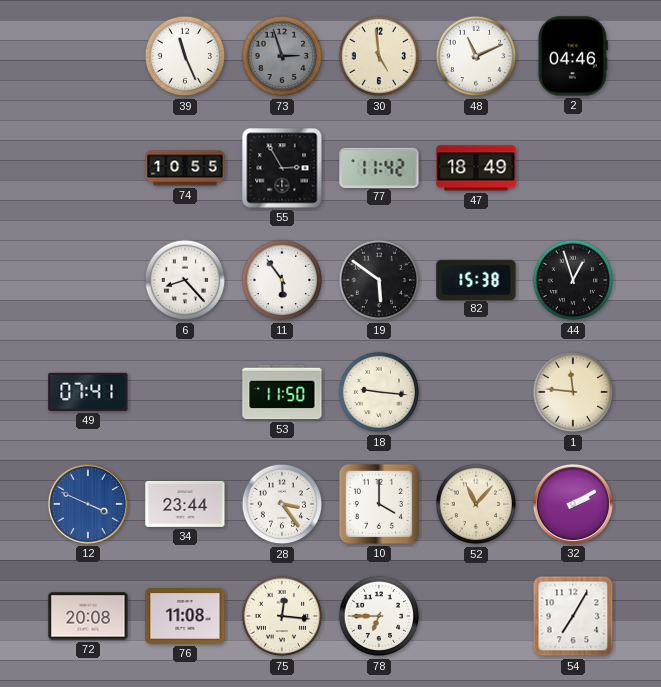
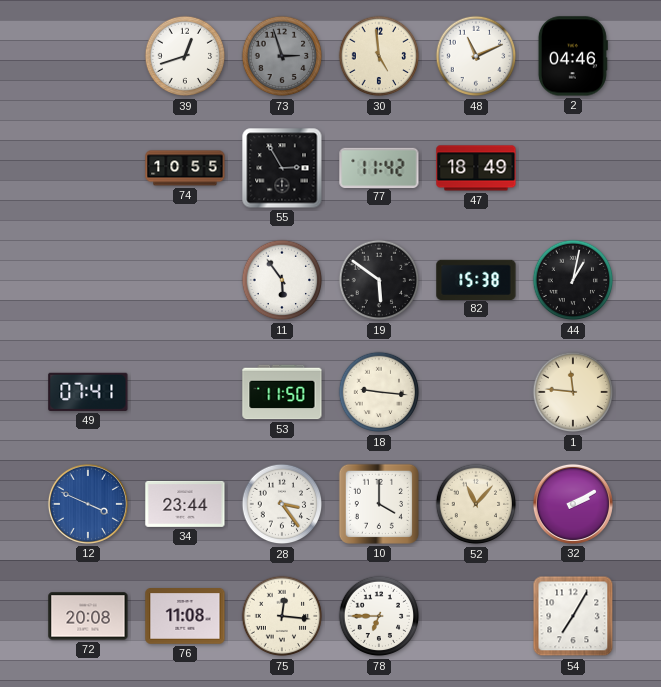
39: 11:26 -> 12:42 (185, 56)
6: 8:23 -> none (185, 280)
44: 12:57 -> 1:02 (573, 280)
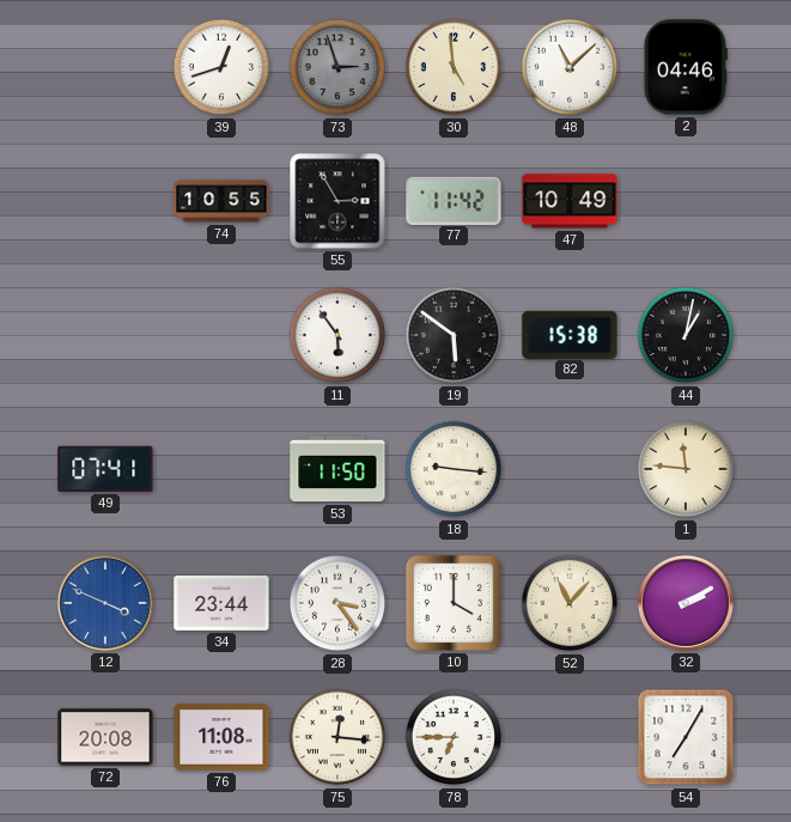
48: 11:11 -> 11:08 (570, 67)
47: 18:49 -> 10:49 (570, 201)
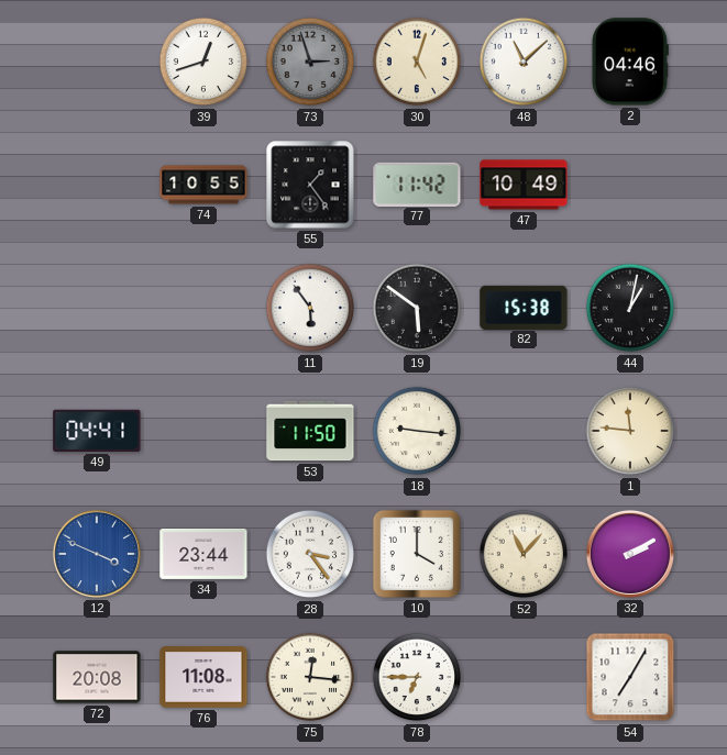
30: 4:59 -> 5:03 (417, 62)
55: 2:55 -> 1:24 (310, 185)
49: 07:41 -> 04:41 (97, 431)
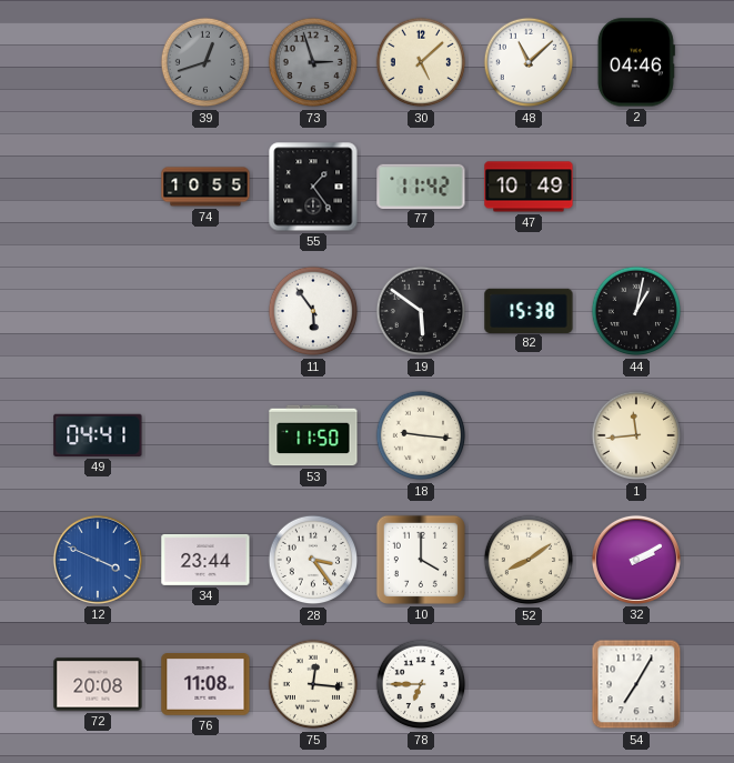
39 dial: white -> grey (205, 62)
30: 5:03 -> 5:08 (421, 62)
1: 11:46 -> 11:44 (636, 435)
52: 11:07 -> 8:09 (529, 560)
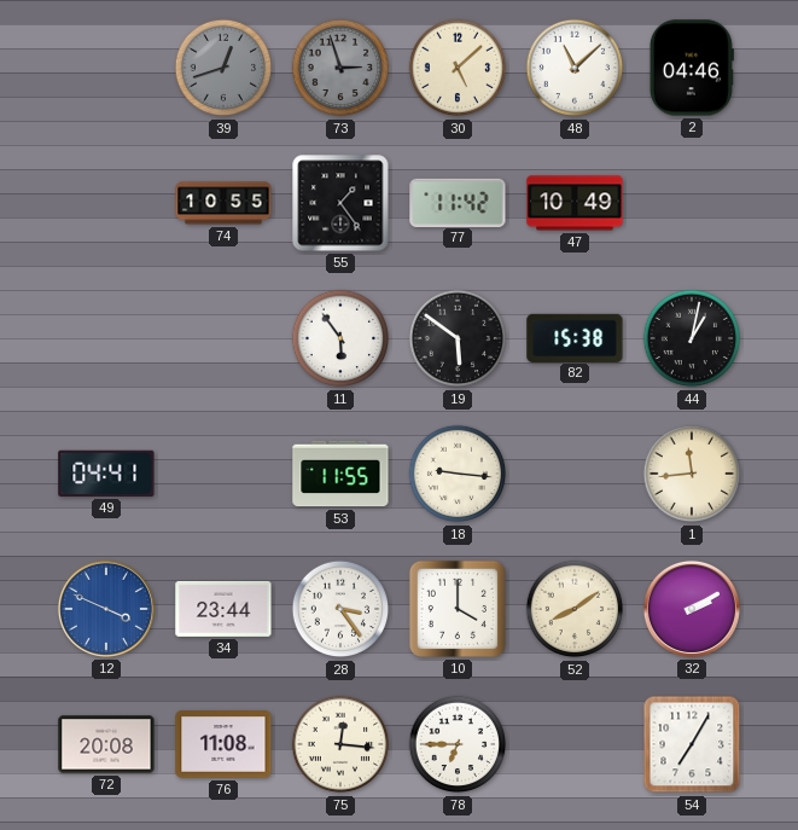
53: 11:50 -> 11:55 (340, 474)
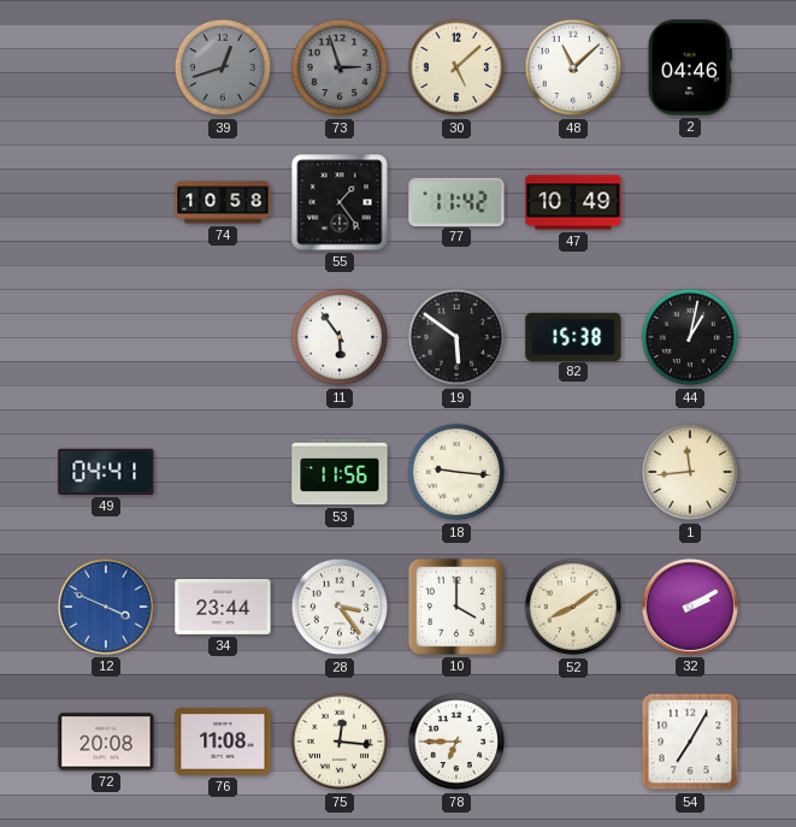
74: 10:55 -> 10:58 (223, 202)
53: 11:55 -> 11:56 (340, 472)
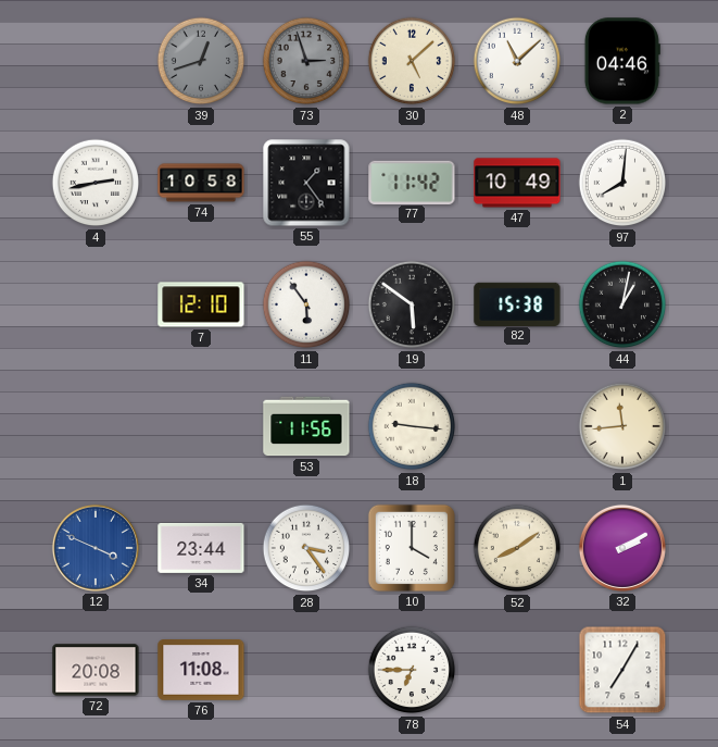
4: none -> 2:43 (96, 183)
97: none -> 8:01 (622, 183)
7: none -> 12:10 (201, 304)
49: 04:41 -> none (106, 472)
75: 12:16 -> none (340, 742)
